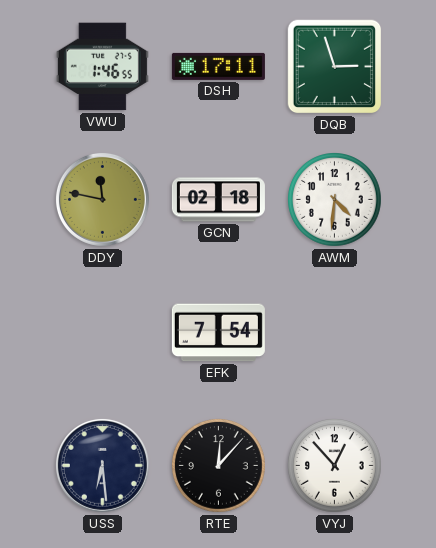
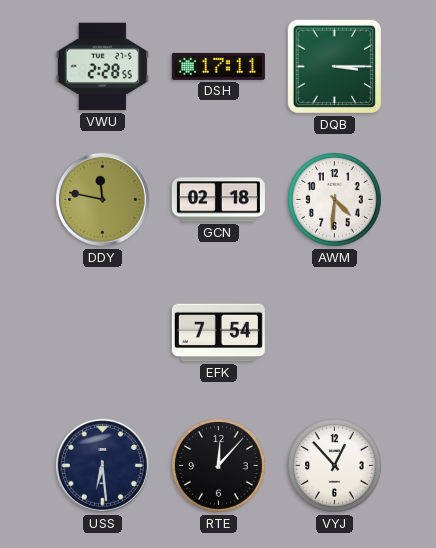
VWU: 1:46 -> 2:28 (102, 67)
DQB: 2:57 -> 3:15 (335, 67)
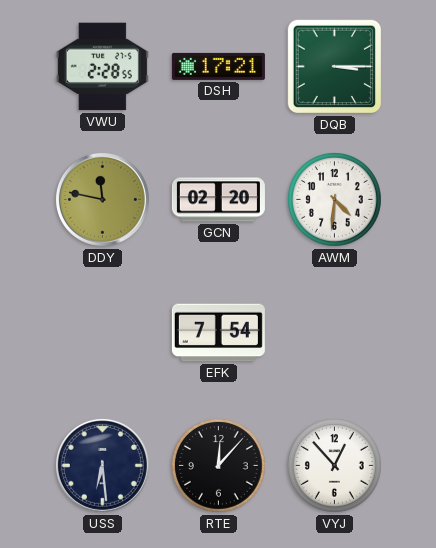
DSH: 17:11 -> 17:21 (218, 66)
GCN: 02:18 -> 02:20 (218, 200)
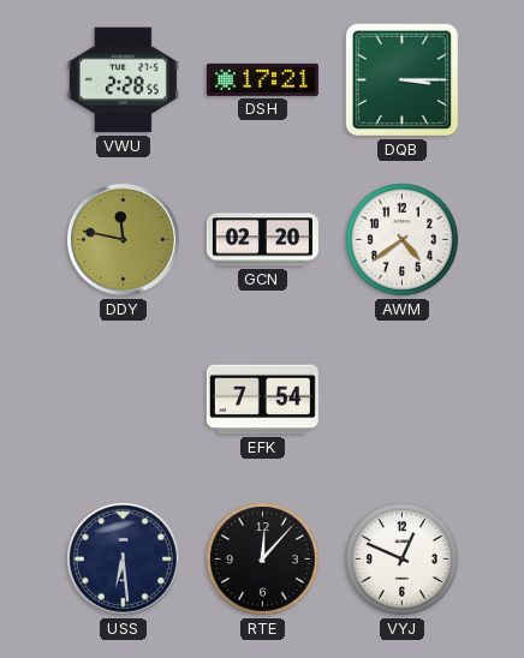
AWM: 4:31 -> 4:39 (403, 240)
VYJ: 12:53 -> 12:49 (403, 560)
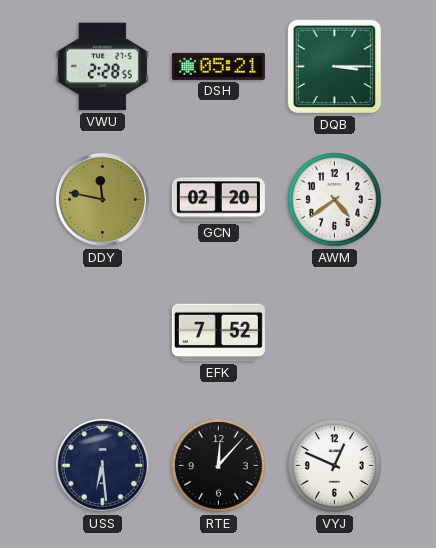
DSH: 17:21 -> 05:21 (218, 66)
EFK: 7:54 -> 7:52 (218, 333)
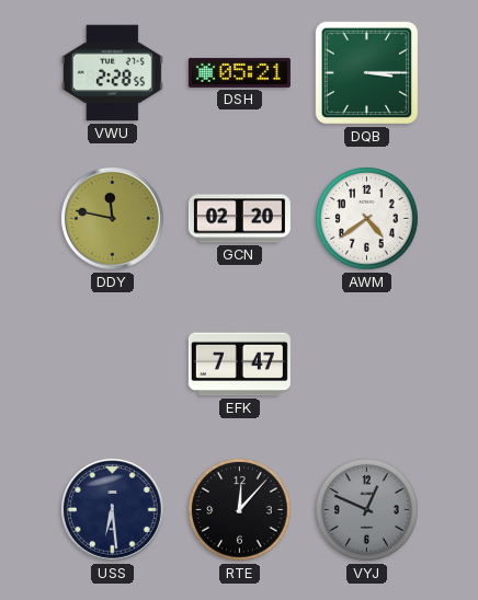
EFK: 7:52 -> 7:47 (239, 365)
VYJ dial: white -> grey (367, 510)
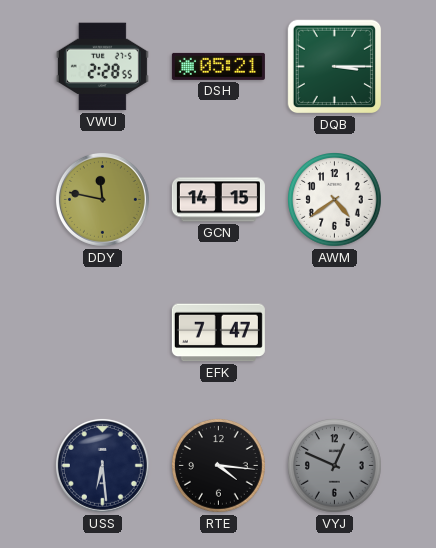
GCN: 02:20 -> 14:15 (218, 200)
RTE: 12:07 -> 4:16 (219, 466)
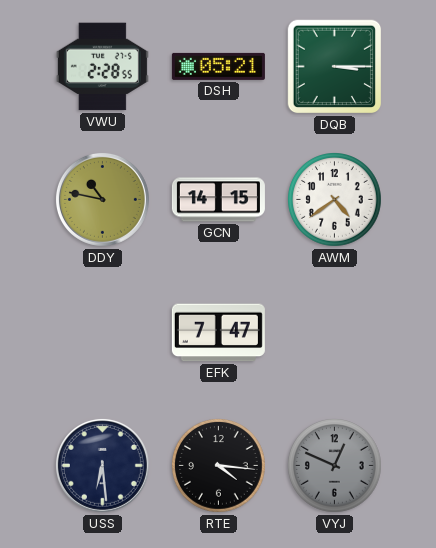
DDY: 11:47 -> 10:47 (102, 199)
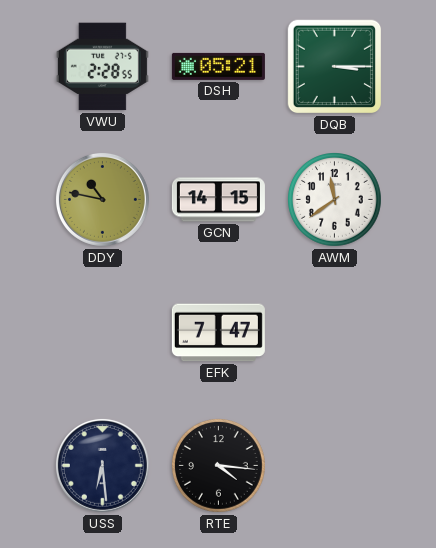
AWM: 4:39 -> 11:39 (335, 200)
VYJ: 12:49 -> none (335, 466)
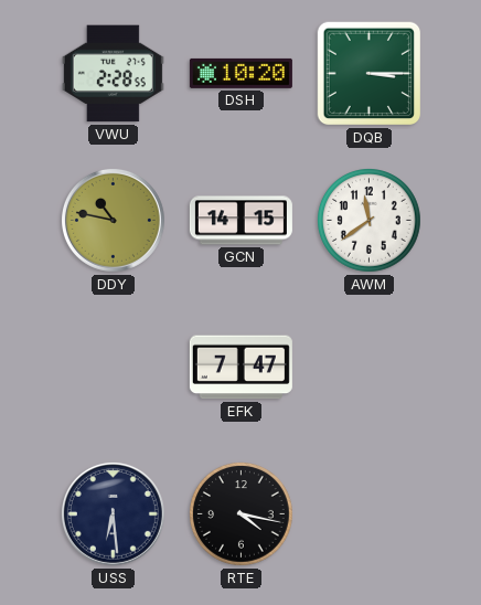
DSH: 05:21 -> 10:20 (240, 73)
RTE: 4:16 -> 4:17 (242, 514)
